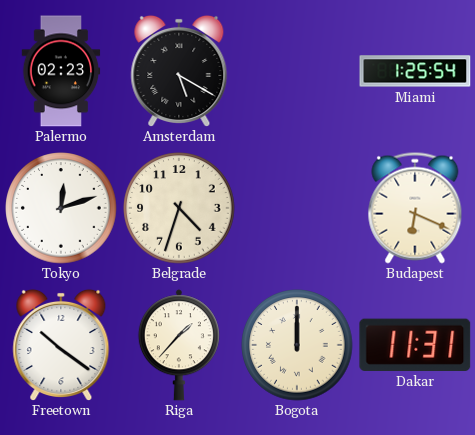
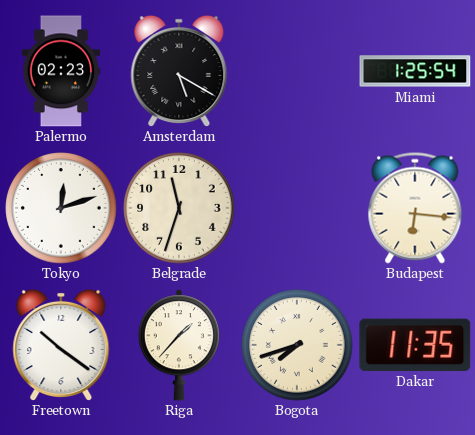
Belgrade: 4:33 -> 11:33 (179, 208)
Budapest: 6:19 -> 6:16 (415, 208)
Bogota: 12:00 -> 7:42 (297, 345)
Dakar: 11:31 -> 11:35 (415, 345)
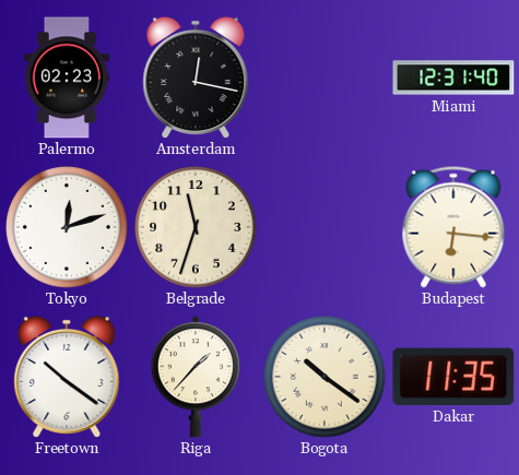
Amsterdam: 5:20 -> 12:17 (196, 76)
Miami: 1:25 -> 12:31 (453, 78)
Bogota: 7:42 -> 10:21 (325, 377)
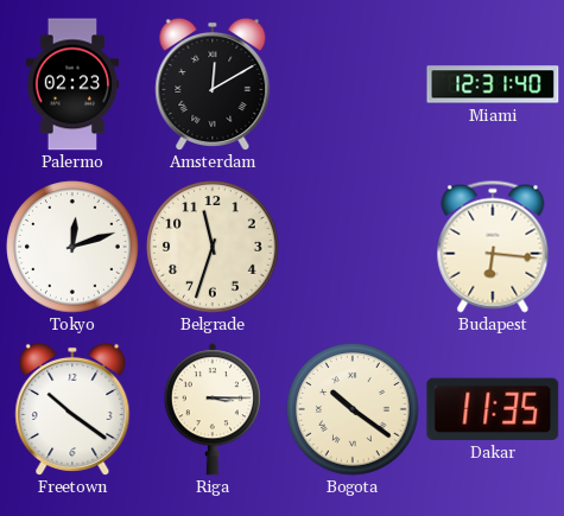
Amsterdam: 12:17 -> 12:10 (213, 83)
Riga: 1:37 -> 3:15 (213, 409)
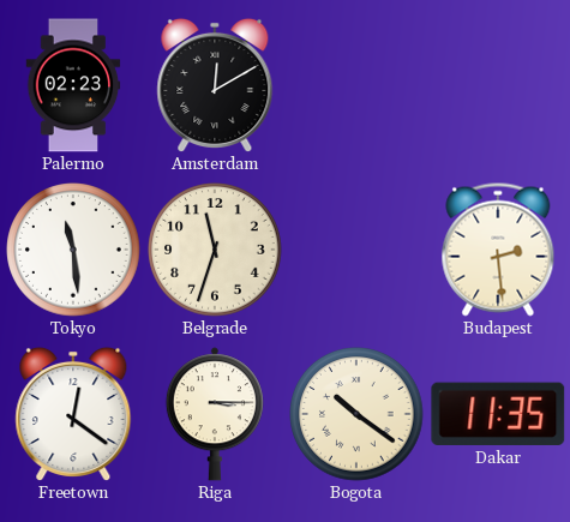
Miami: 12:31 -> none (493, 84)
Tokyo: 12:12 -> 11:29 (73, 250)
Budapest: 6:16 -> 2:29 (498, 250)
Freetown: 10:21 -> 12:21 (73, 413)
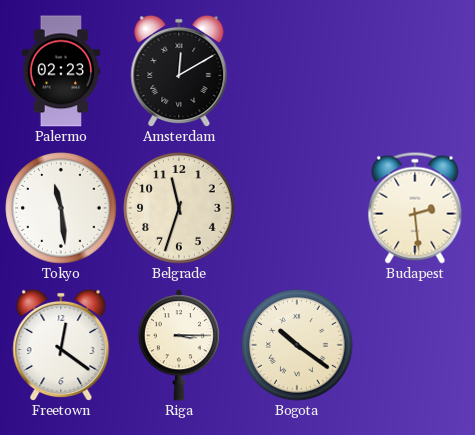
Dakar: 11:35 -> none (498, 414)
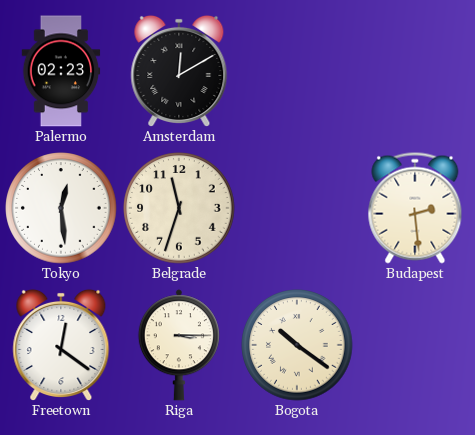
Tokyo: 11:29 -> 12:29 (61, 208)
